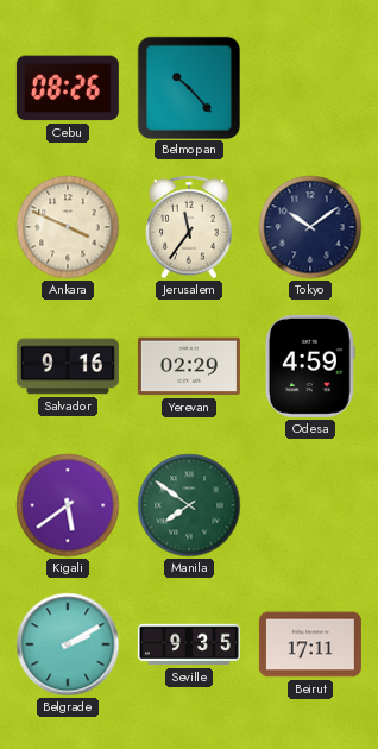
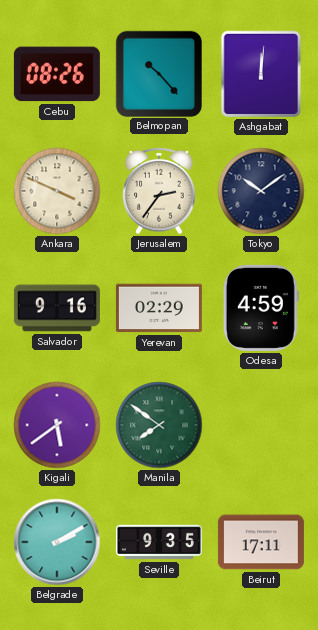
Ashgabat: none -> 12:01 (261, 74)
Jerusalem: 11:36 -> 2:36 (159, 191)
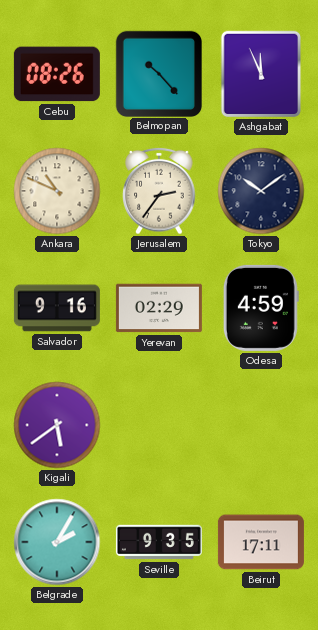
Ashgabat: 12:01 -> 11:56 (261, 74)
Ankara: 3:49 -> 10:49 (57, 191)
Manila: 7:51 -> none (159, 425)
Belgrade: 2:10 -> 2:05 (57, 542)
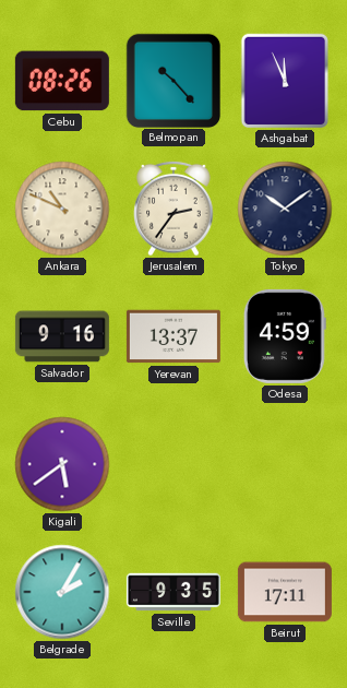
Yerevan: 02:29 -> 13:37 (174, 336)
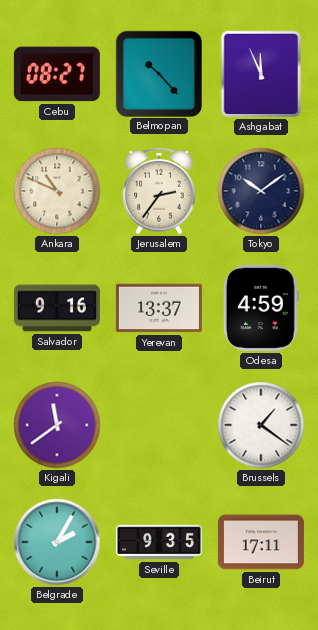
Cebu: 08:26 -> 08:27 (57, 74)
Kigali: 5:39 -> 11:39 (57, 425)
Brussels: none -> 1:21 (261, 425)
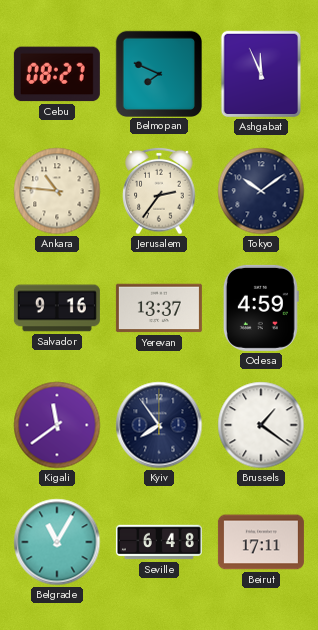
Belmopan: 10:23 -> 7:49 (158, 73)
Ankara: 10:49 -> 10:46 (57, 191)
Kyiv: none -> 7:54 (159, 425)
Belgrade: 2:05 -> 11:05 (57, 542)
Seville: 9:35 -> 6:48 (159, 542)
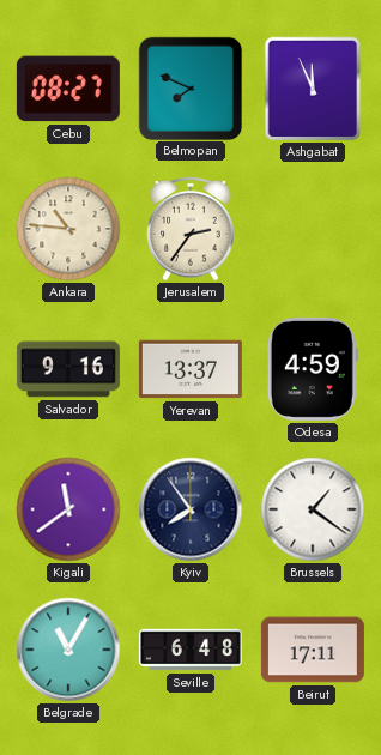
Tokyo: 10:09 -> none (261, 191)
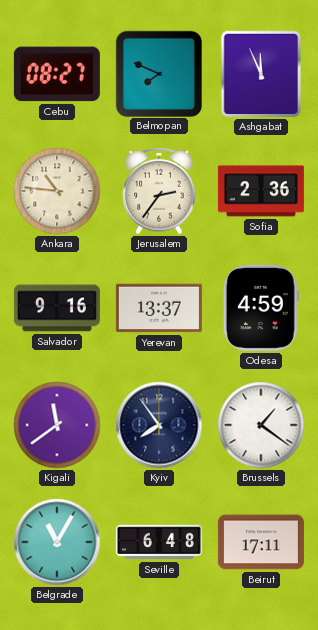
Sofia: none -> 2:36 (261, 191)
